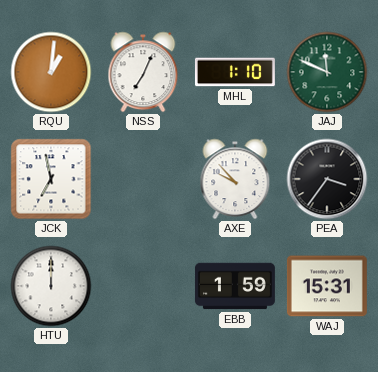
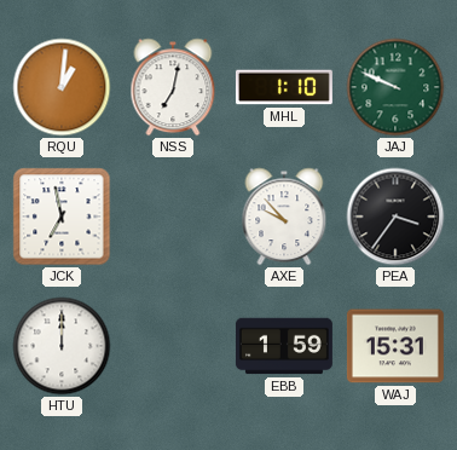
NSS: 7:04 -> 7:02 (173, 87)
JAJ: 11:49 -> 9:49 (395, 87)
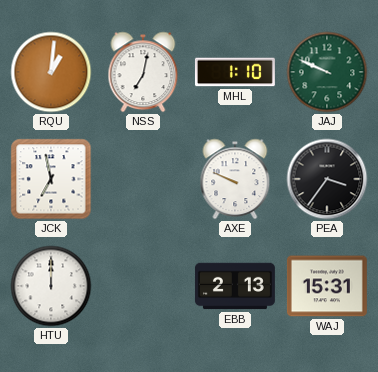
AXE: 9:53 -> 9:49 (235, 179)
EBB: 1:59 -> 2:13 (235, 286)
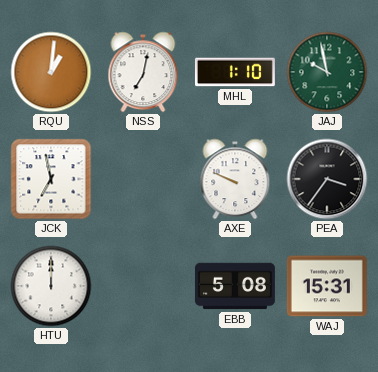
JAJ: 9:49 -> 9:58 (327, 72)
EBB: 2:13 -> 5:08 (235, 286)
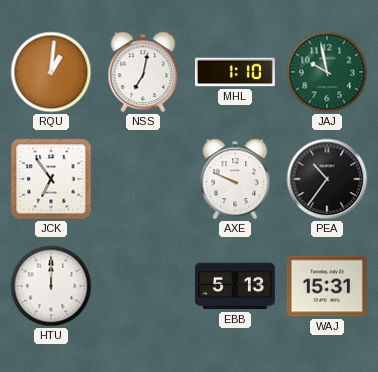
JCK: 6:58 -> 6:54 (51, 179)
PEA: 3:36 -> 10:36 (327, 179)
EBB: 5:08 -> 5:13 (235, 286)
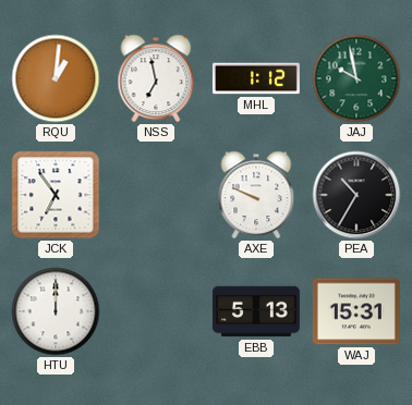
NSS: 7:02 -> 6:58 (156, 78)
MHL: 1:10 -> 1:12 (256, 78)
PEA: 10:36 -> 10:35 (356, 195)
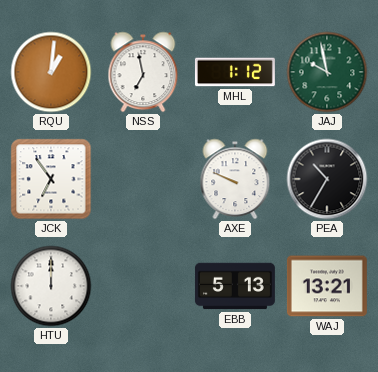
WAJ: 15:31 -> 13:21 (327, 286)
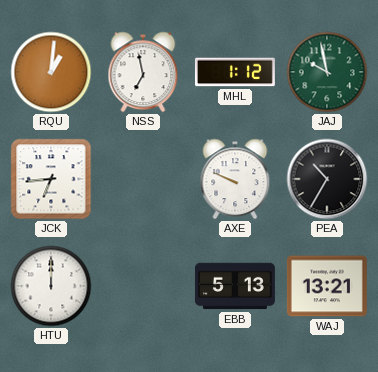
JCK: 6:54 -> 6:44 (51, 179)
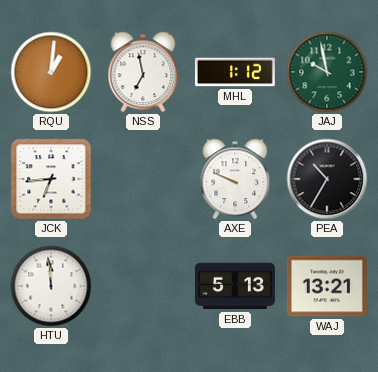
HTU: 12:00 -> 11:59 (51, 286)
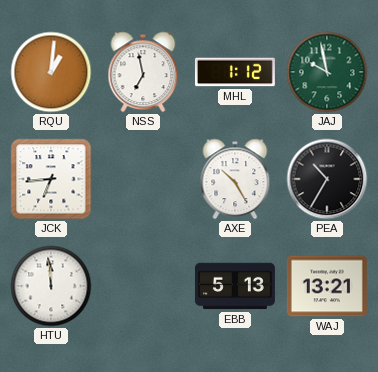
AXE: 9:49 -> 10:25 (235, 179)
